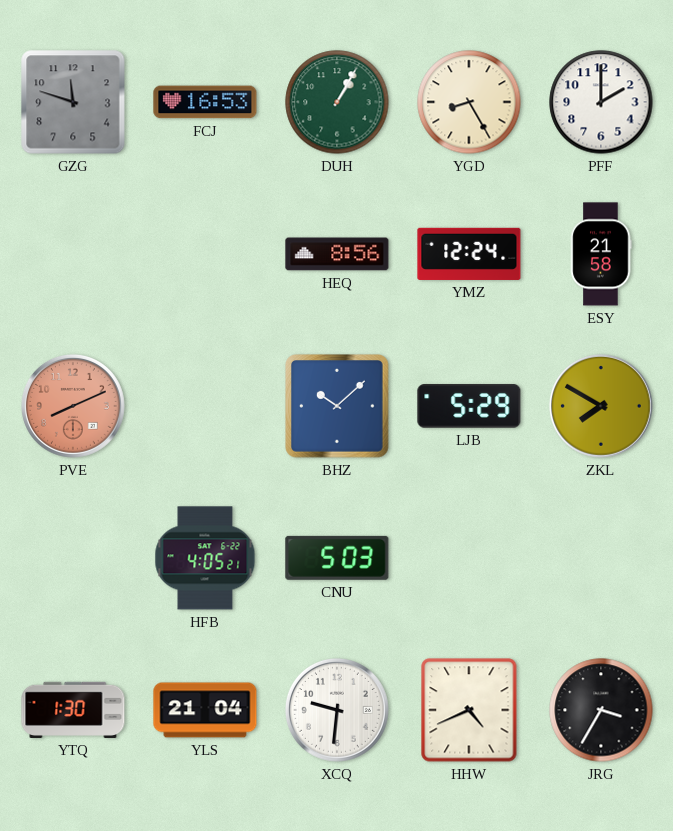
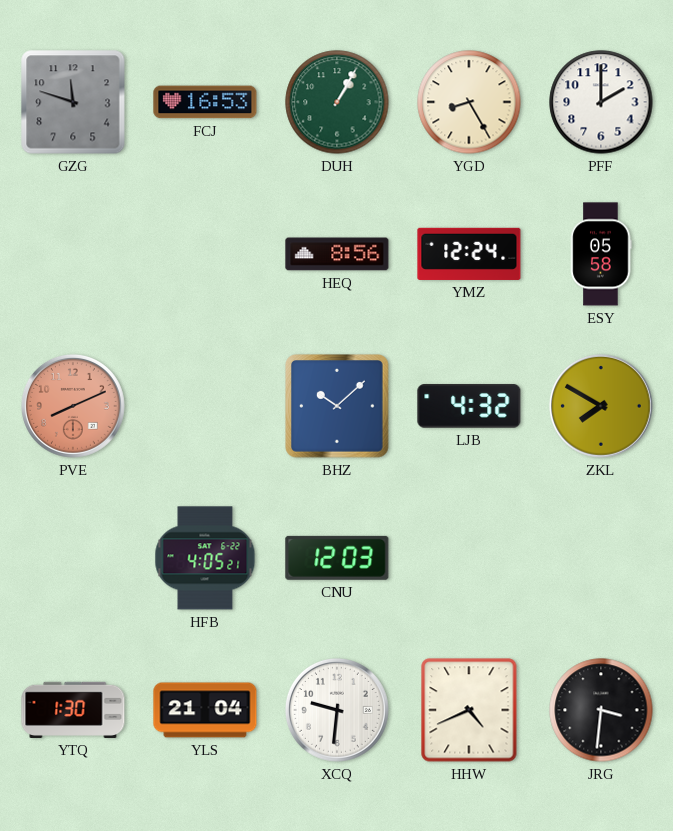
ESY: 21:58 -> 05:58 (601, 254)
LJB: 5:29 -> 4:32 (469, 406)
CNU: 5:03 -> 12:03 (337, 558)
JRG: 3:35 -> 3:31 (601, 710)
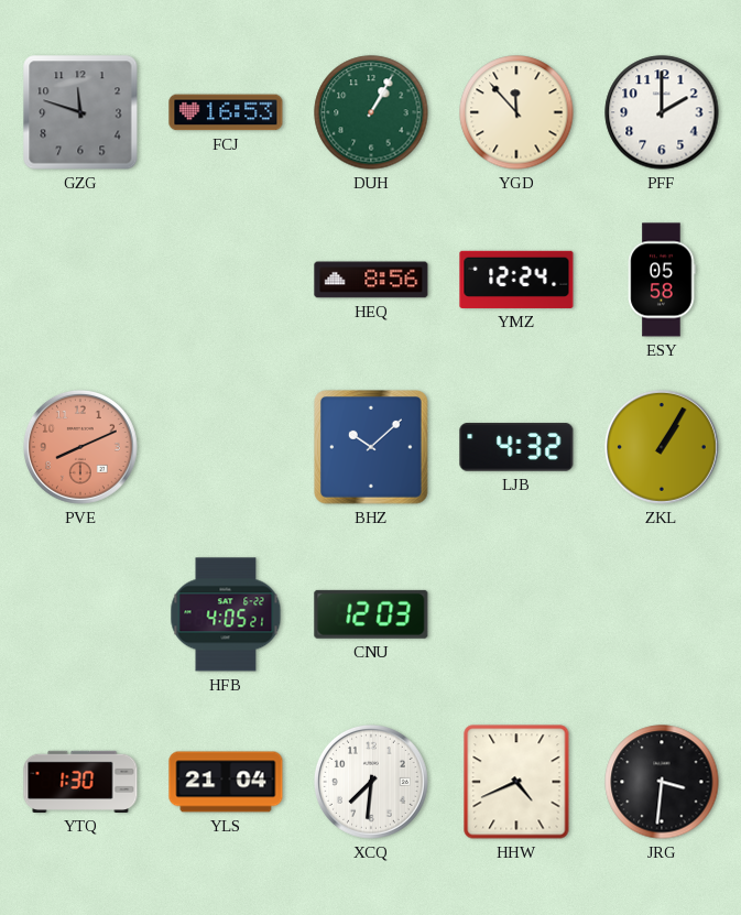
YGD: 8:25 -> 11:53 (516, 112)
ZKL: 7:50 -> 1:05 (662, 447)
XCQ: 9:31 -> 7:31 (371, 782)
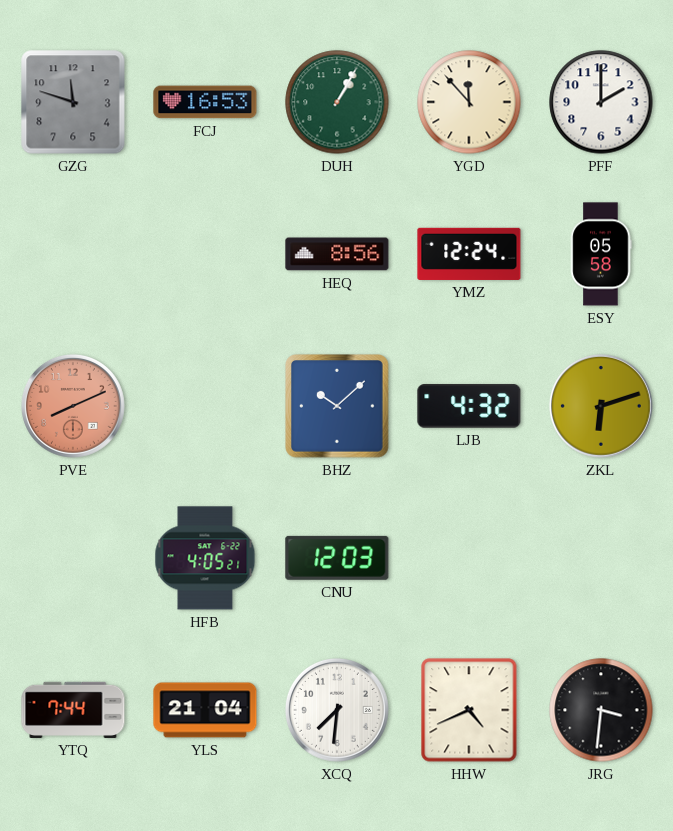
ZKL: 1:05 -> 6:12 (601, 406)
YTQ: 1:30 -> 7:44 (73, 710)
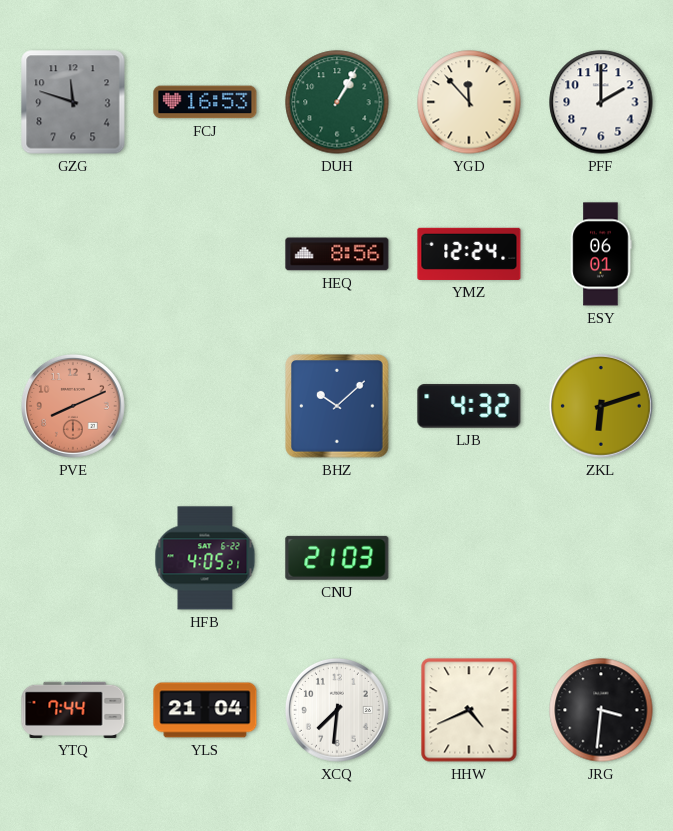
ESY: 05:58 -> 06:01 (601, 254)
CNU: 12:03 -> 21:03 (337, 558)
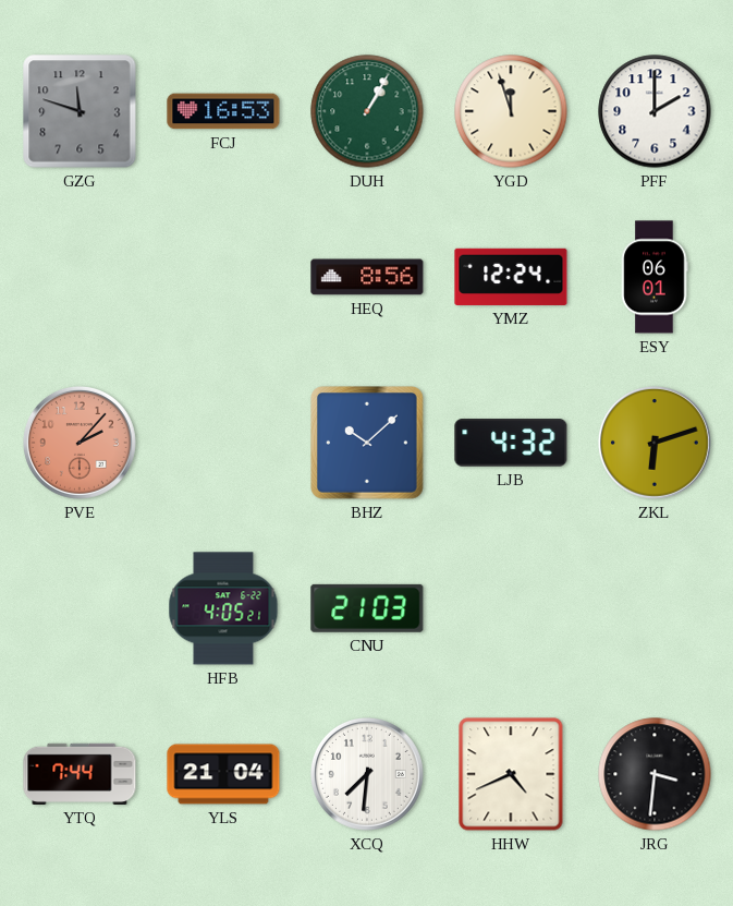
YGD: 11:53 -> 11:57 (511, 111)
PVE: 8:11 -> 2:07 (80, 443)
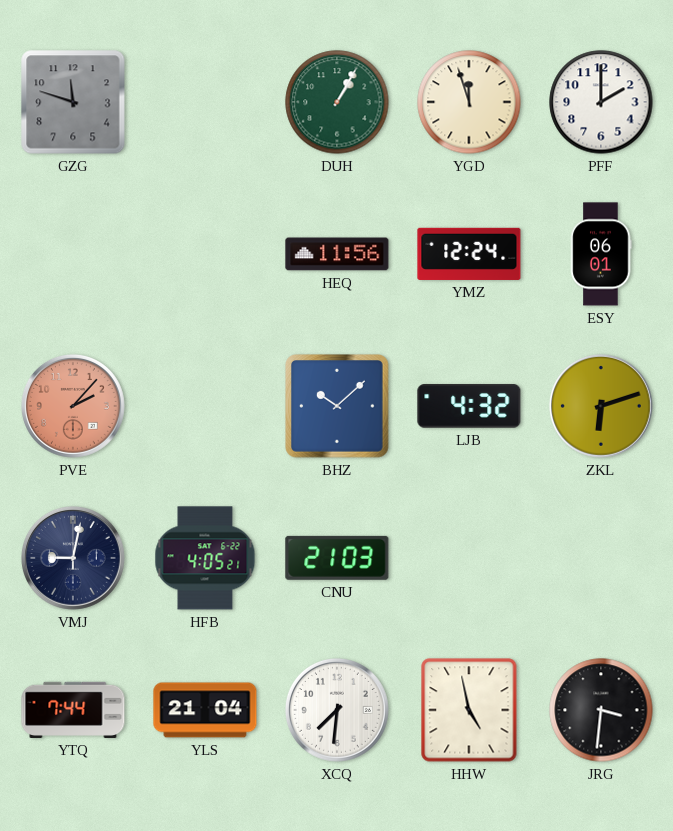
FCJ: 16:53 -> none (223, 111)
HEQ: 8:56 -> 11:56 (337, 254)
VMJ: none -> 9:02 (73, 558)
HHW: 4:41 -> 4:58 (469, 710)
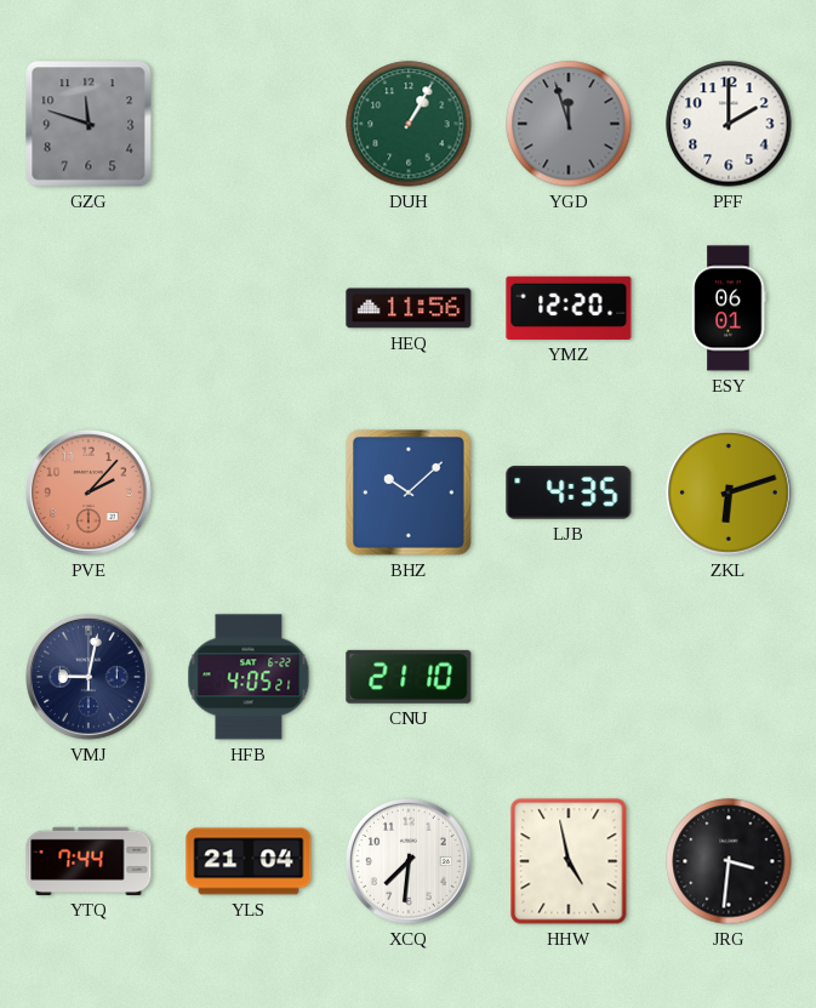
YGD dial: cream -> grey (569, 124)
YMZ: 12:24 -> 12:20 (569, 308)
LJB: 4:32 -> 4:35 (569, 492)
CNU: 21:03 -> 21:10 (409, 677)
